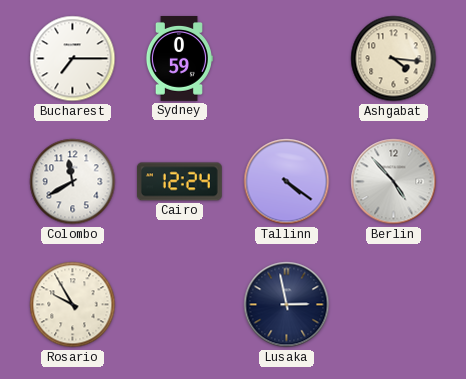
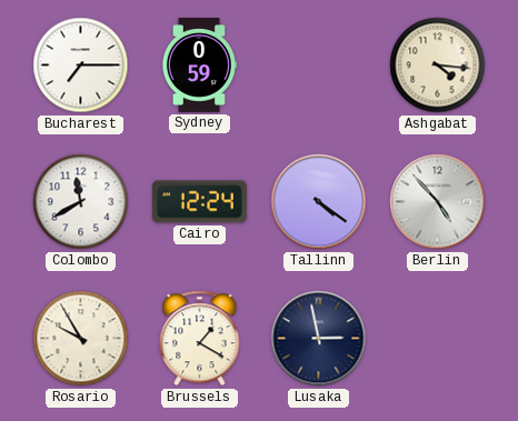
Brussels: none -> 1:20 (200, 339)
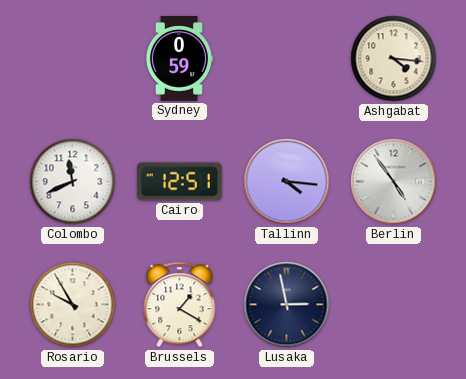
Bucharest: 7:15 -> none (81, 66)
Colombo: 11:40 -> 11:41 (73, 182)
Cairo: 12:24 -> 12:51 (179, 182)
Tallinn: 4:21 -> 4:16 (287, 182)
Berlin: 4:53 -> 4:54 (394, 182)
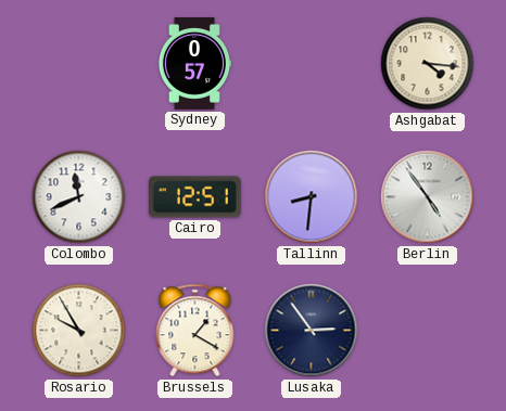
Sydney: 0:59 -> 0:57 (194, 64)
Tallinn: 4:16 -> 8:31 (312, 197)
Lusaka: 2:58 -> 2:54 (312, 331)
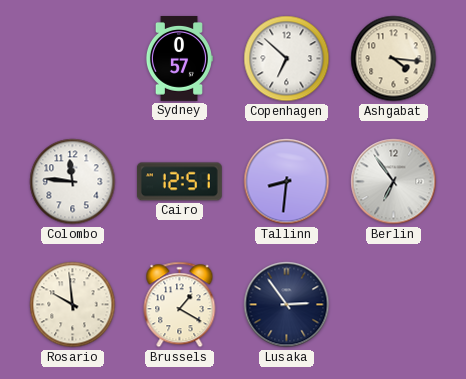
Copenhagen: none -> 6:52 (287, 59)
Colombo: 11:41 -> 11:46 (73, 182)
Berlin: 4:54 -> 6:54 (394, 182)
Rosario: 9:55 -> 9:59 (73, 305)
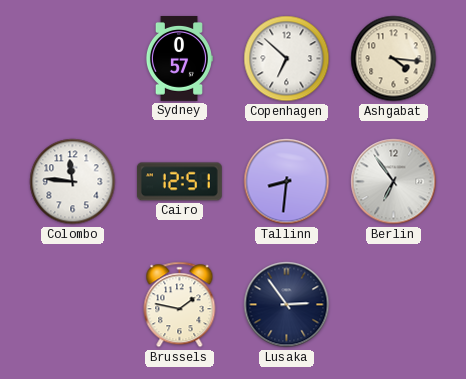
Rosario: 9:59 -> none (73, 305)
Brussels: 1:20 -> 1:47 (180, 305)
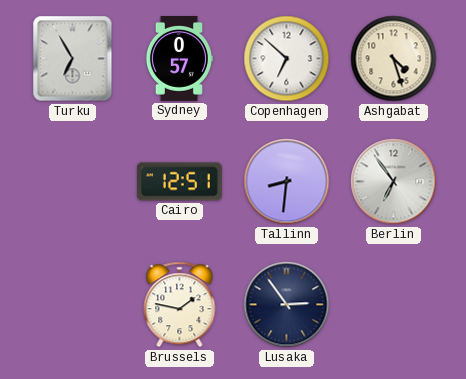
Turku: none -> 6:55 (73, 59)
Ashgabat: 4:16 -> 4:27 (394, 59)
Colombo: 11:46 -> none (73, 182)
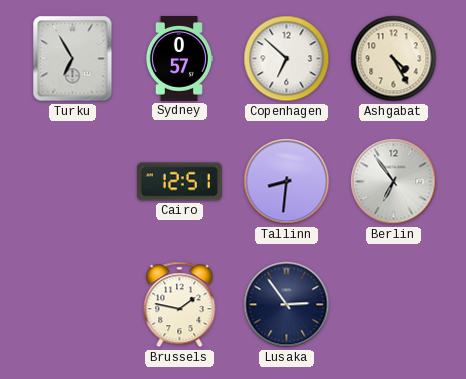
Ashgabat: 4:27 -> 4:25 (394, 59)
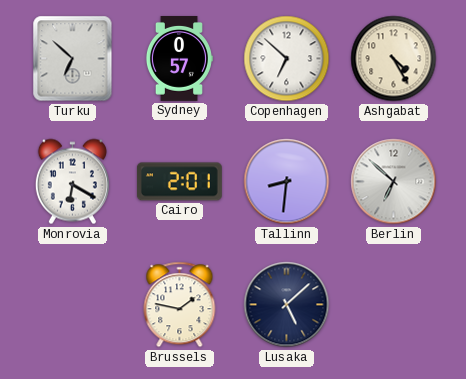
Turku: 6:55 -> 6:52 (73, 59)
Monrovia: none -> 6:20 (72, 182)
Cairo: 12:51 -> 2:01 (179, 182)
Berlin: 6:54 -> 6:52 (394, 182)
Lusaka: 2:54 -> 5:08 (287, 305)
